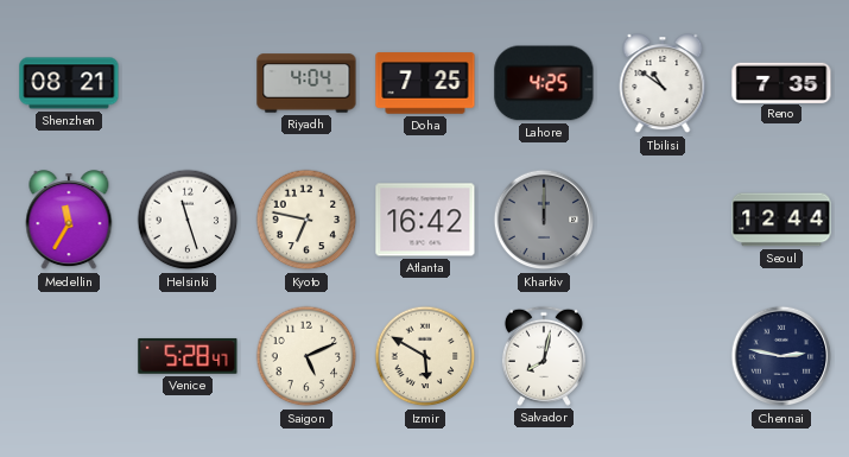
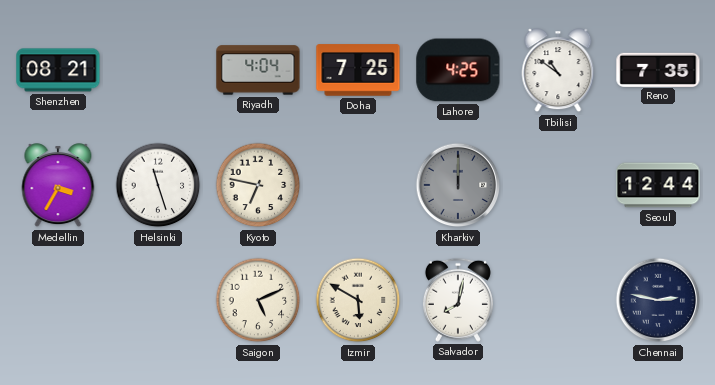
Medellin: 11:35 -> 3:35 (58, 186)
Atlanta: 16:42 -> none (425, 220)
Venice: 5:28 -> none (188, 356)
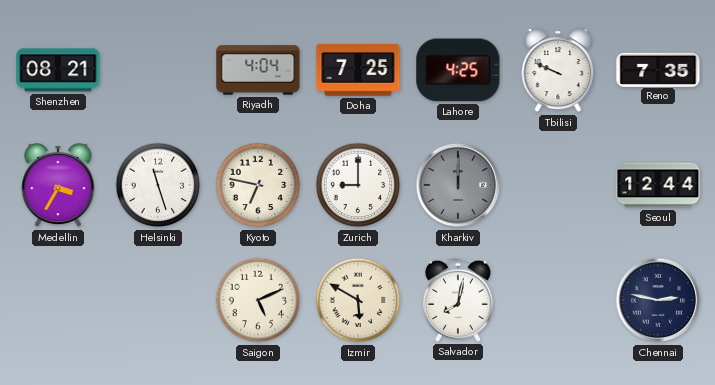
Tbilisi: 10:51 -> 9:49 (558, 71)
Zurich: none -> 9:00 (358, 185)
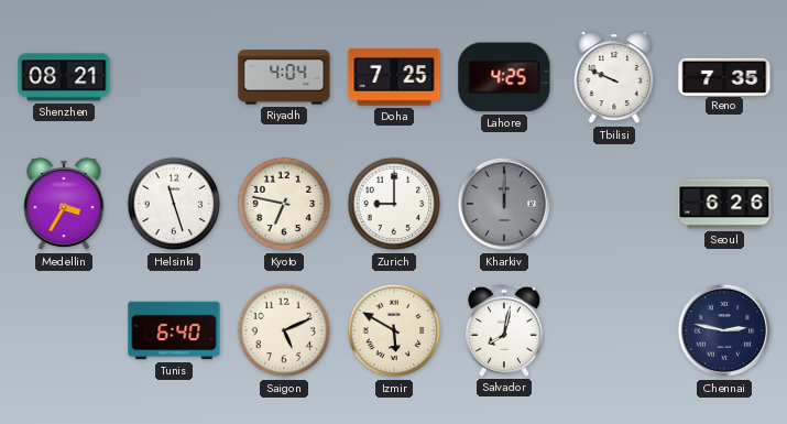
Seoul: 12:44 -> 6:26 (724, 204)
Tunis: none -> 6:40 (174, 330)
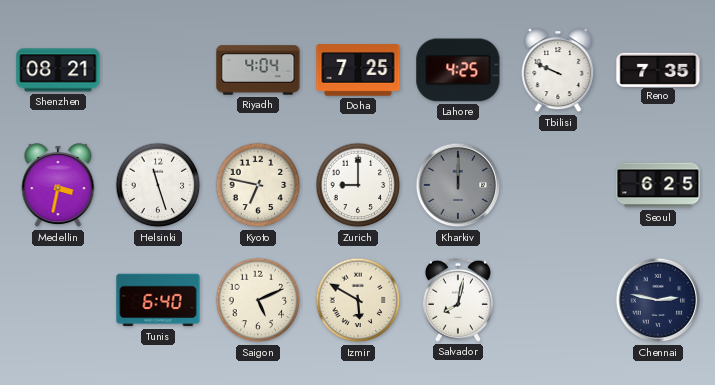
Medellin: 3:35 -> 3:32 (58, 186)
Seoul: 6:26 -> 6:25 (658, 185)
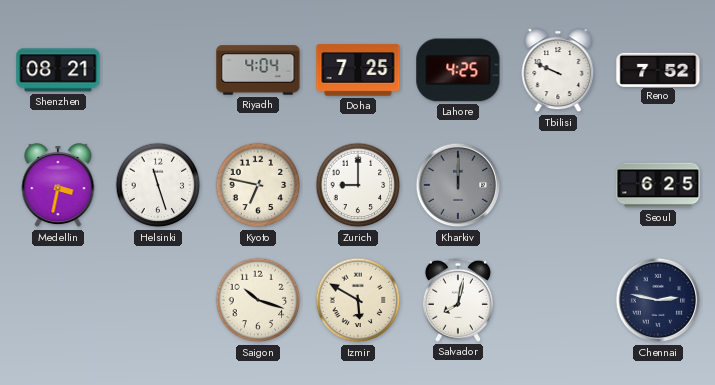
Reno: 7:35 -> 7:52 (658, 69)
Tunis: 6:40 -> none (158, 300)
Saigon: 5:11 -> 10:18 (258, 300)
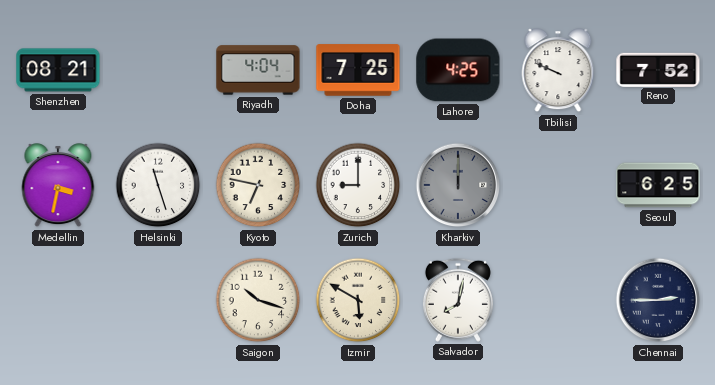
Chennai: 2:47 -> 2:45 (658, 300)
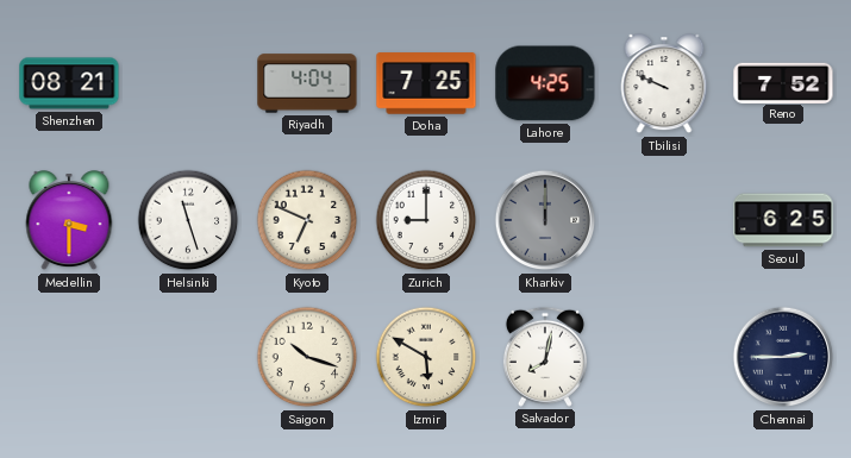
Medellin: 3:32 -> 3:30 (69, 221)
Kyoto: 6:47 -> 6:49 (307, 220)
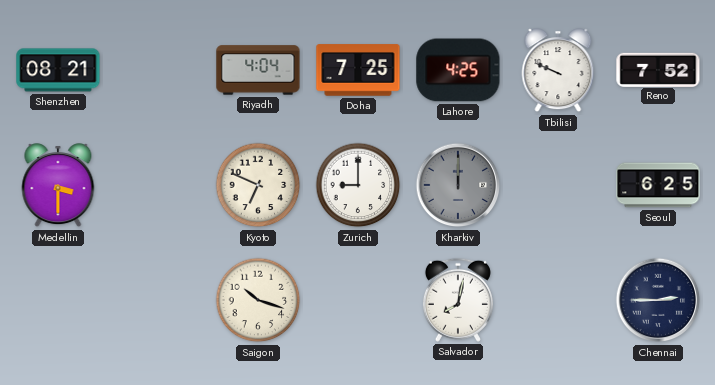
Helsinki: 11:27 -> none (188, 220)
Izmir: 5:50 -> none (426, 357)
